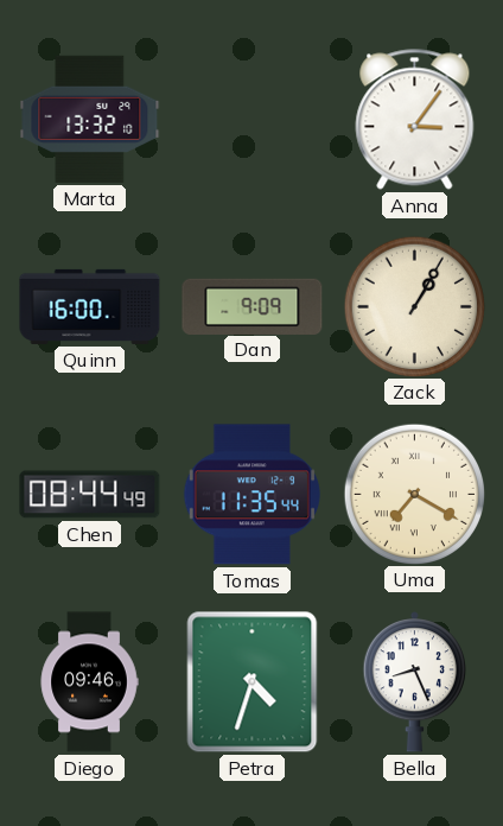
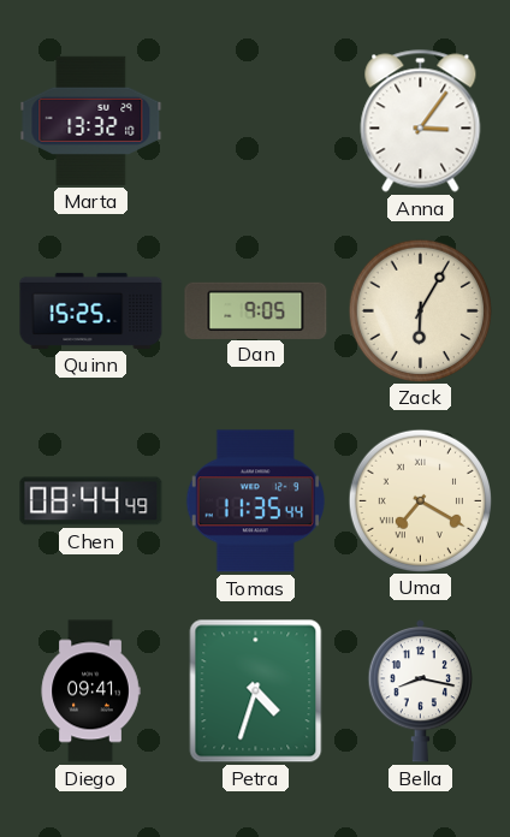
Quinn: 16:00 -> 15:25 (91, 310)
Dan: 9:09 -> 9:05 (256, 310)
Zack: 1:05 -> 6:05 (420, 310)
Diego: 09:46 -> 09:41 (90, 691)
Bella: 8:26 -> 8:17 (420, 691)
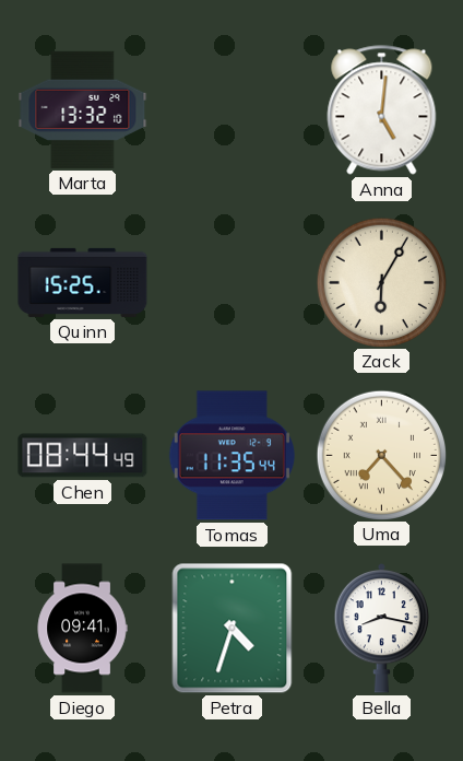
Anna: 3:06 -> 5:01 (382, 110)
Dan: 9:05 -> none (256, 310)
Uma: 7:20 -> 7:23 (381, 455)
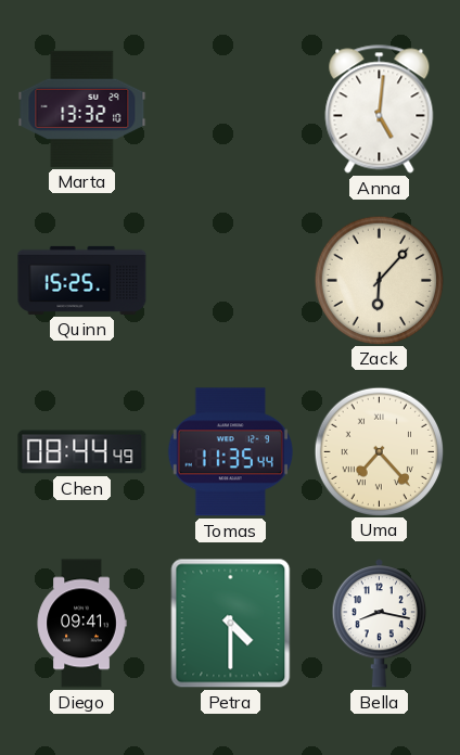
Zack: 6:05 -> 6:07 (379, 280)
Petra: 4:33 -> 4:30 (231, 624)
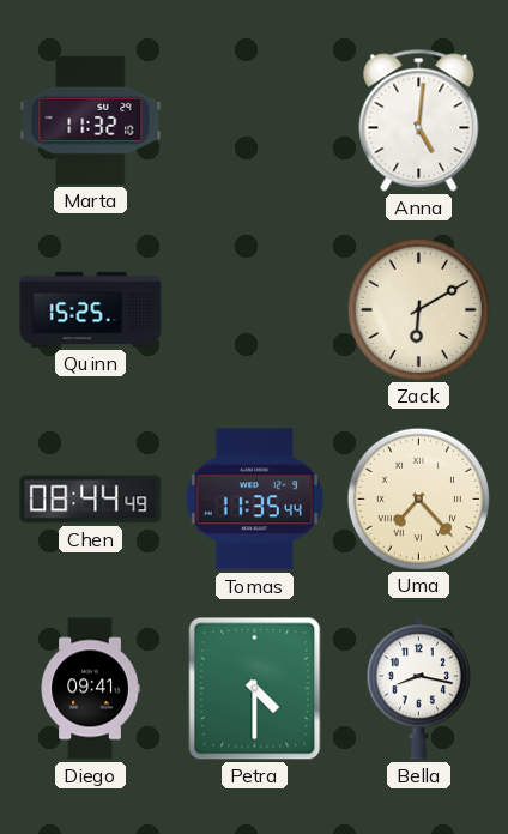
Marta: 13:32 -> 11:32 (91, 120)
Zack: 6:07 -> 6:10 (418, 309)
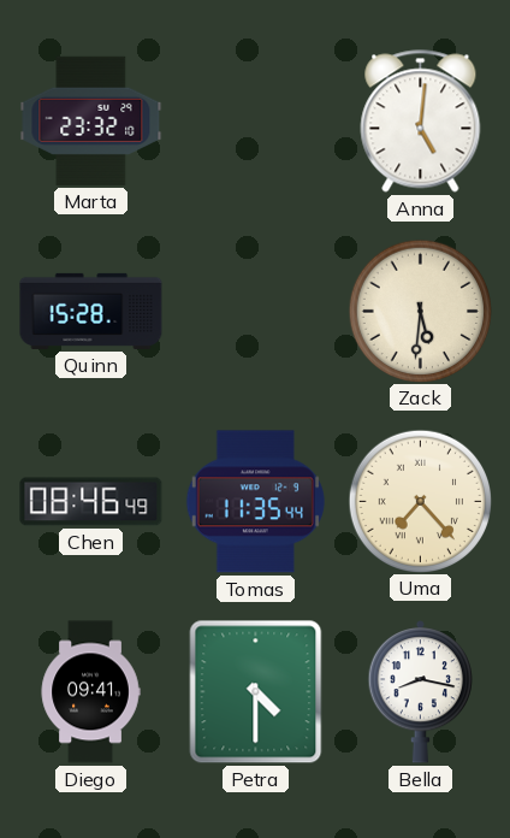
Marta: 11:32 -> 23:32 (91, 120)
Quinn: 15:25 -> 15:28 (91, 311)
Zack: 6:10 -> 5:31 (420, 311)
Chen: 08:44 -> 08:46 (91, 502)
